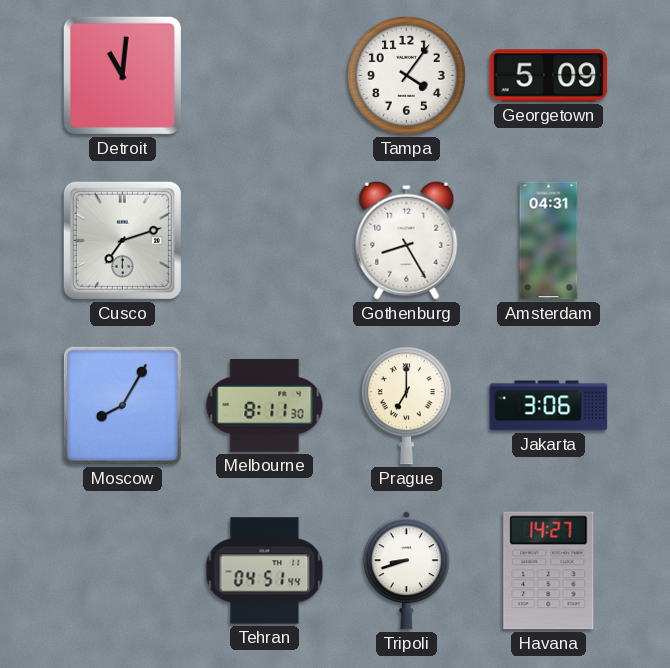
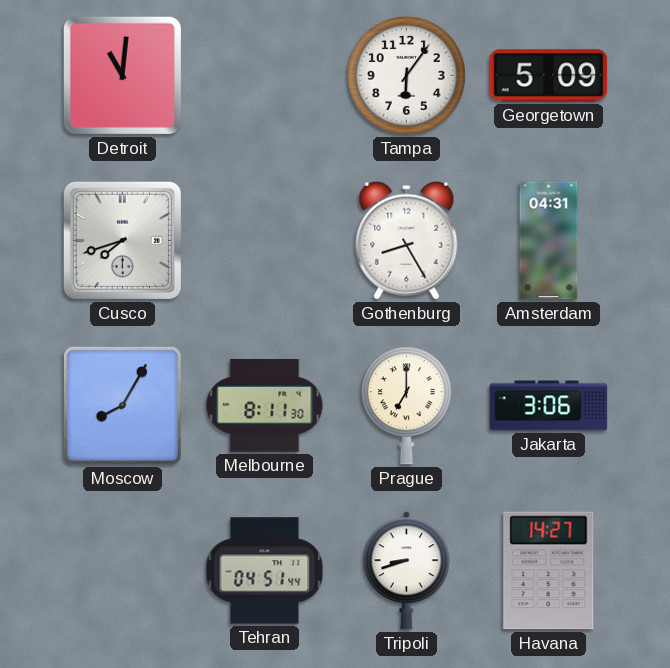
Tampa: 4:06 -> 6:06 (406, 75)
Cusco: 7:12 -> 7:42 (122, 240)
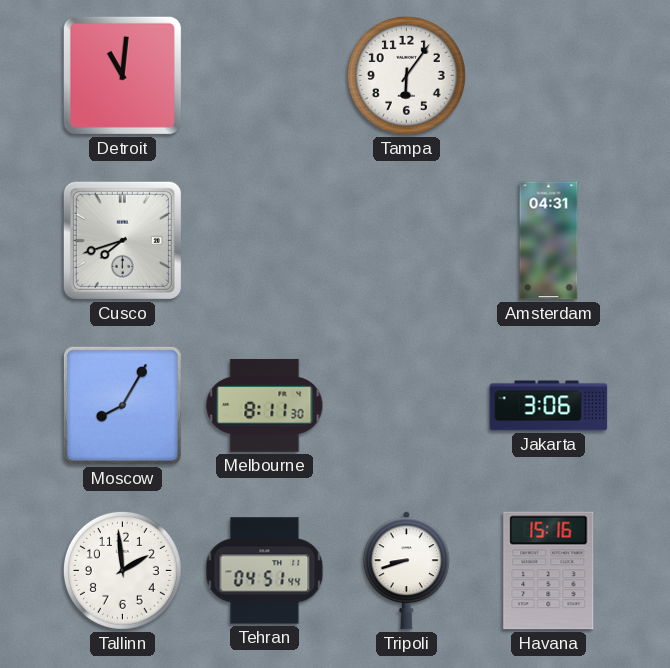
Georgetown: 5:09 -> none (549, 76)
Gothenburg: 8:25 -> none (407, 240)
Prague: 7:00 -> none (406, 406)
Tallinn: none -> 1:59 (122, 570)
Havana: 14:27 -> 15:16 (549, 571)
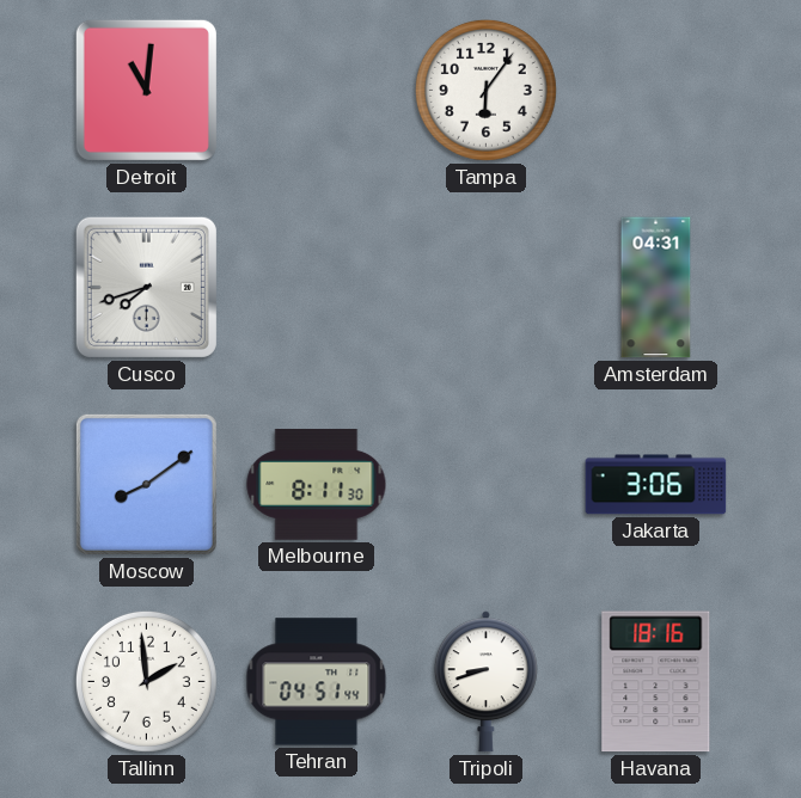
Moscow: 8:05 -> 8:09 (146, 484)
Havana: 15:16 -> 18:16 (656, 682)
